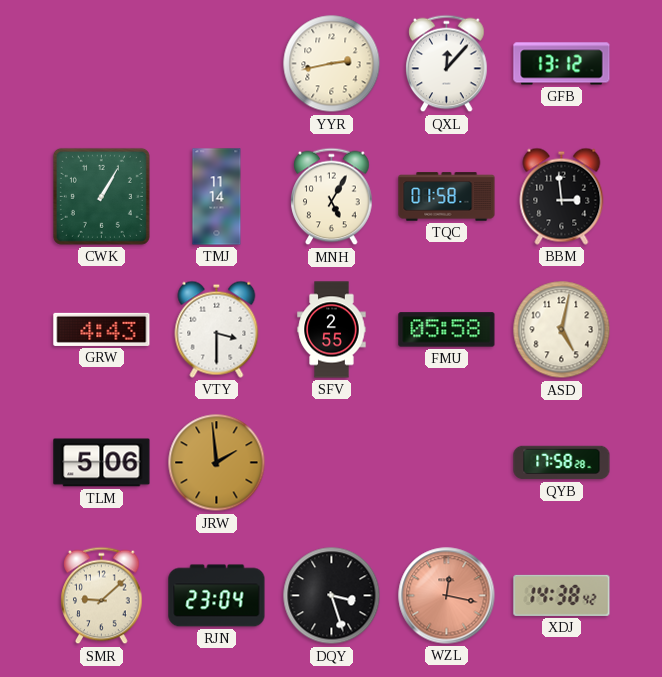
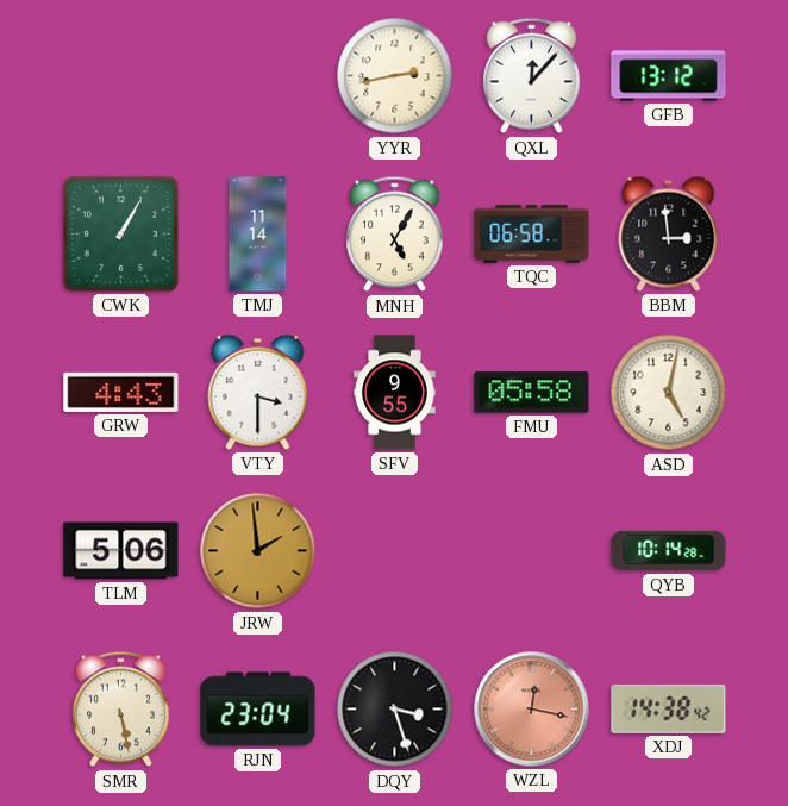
TQC: 01:58 -> 06:58 (532, 235)
SFV: 2:55 -> 9:55 (395, 393)
QYB: 17:58 -> 10:14 (669, 551)
SMR: 9:08 -> 5:28 (121, 710)
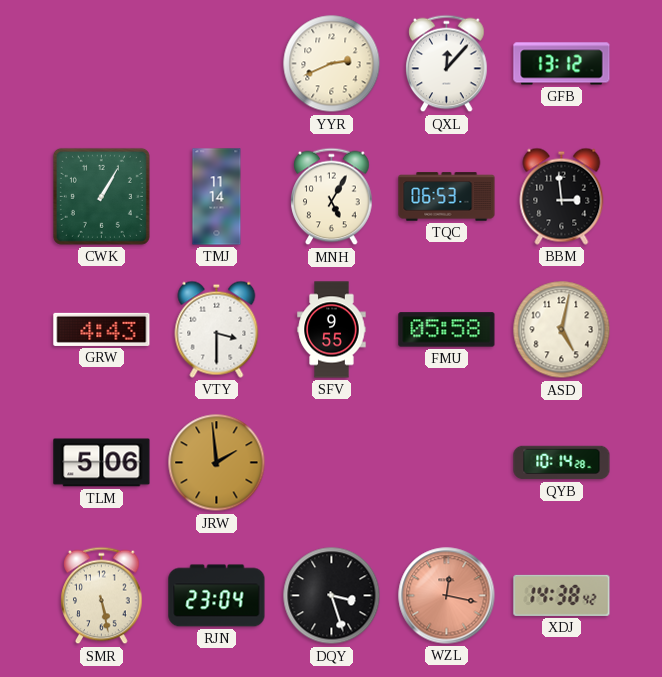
YYR: 2:43 -> 2:41 (332, 64)
TQC: 06:58 -> 06:53 (447, 197)
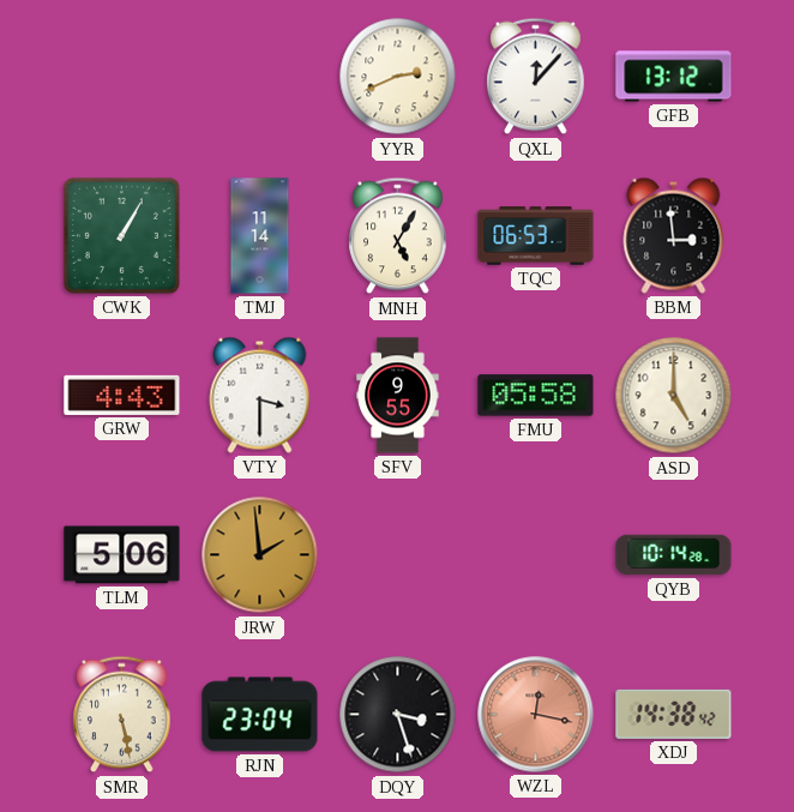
ASD: 5:02 -> 5:00 (674, 396)
